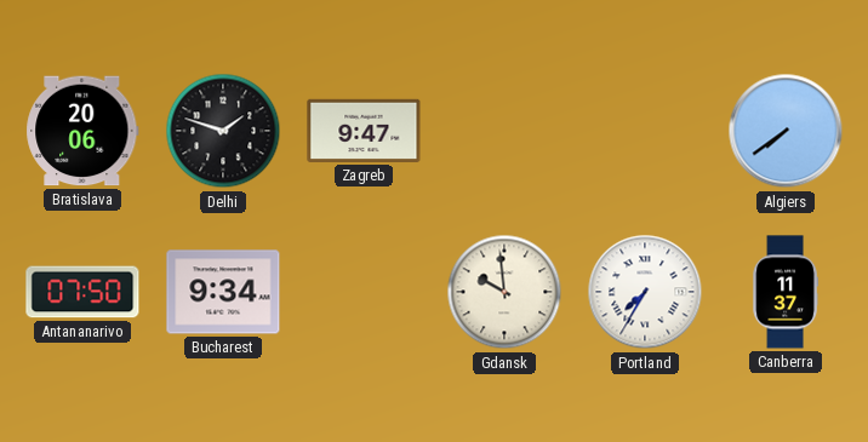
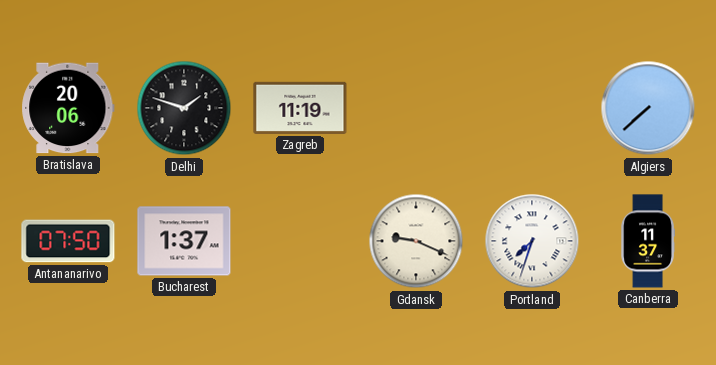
Zagreb: 9:47 -> 11:19 (300, 108)
Algiers: 7:39 -> 7:38 (648, 108)
Bucharest: 9:34 -> 1:37 (184, 241)
Gdansk: 9:59 -> 9:19 (416, 241)
Portland: 7:35 -> 7:33 (532, 241)
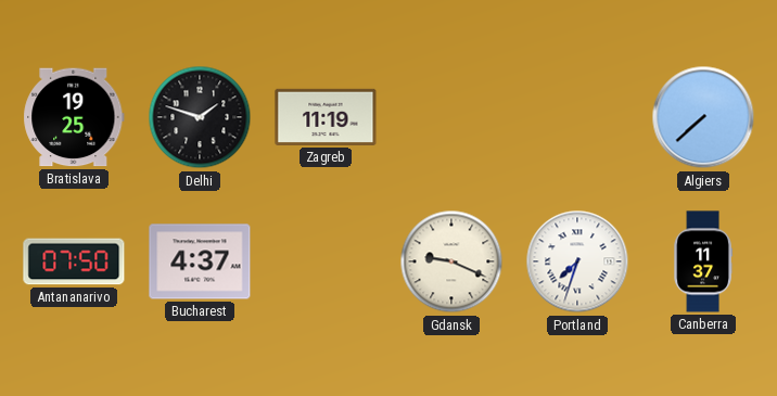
Bratislava: 20:06 -> 19:25 (74, 117)
Bucharest: 1:37 -> 4:37 (200, 261)
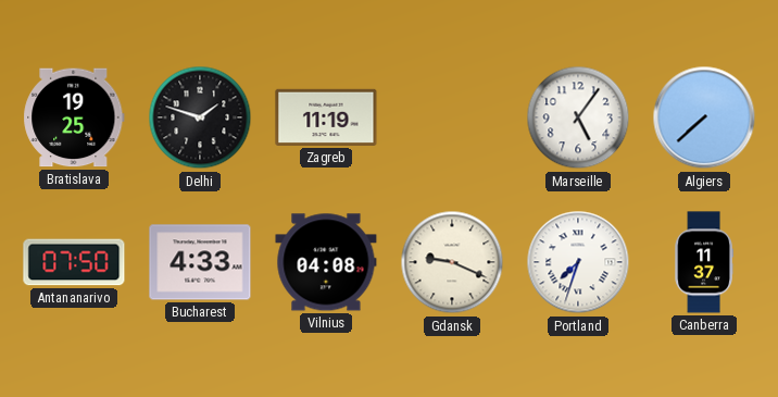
Marseille: none -> 5:06 (578, 117)
Bucharest: 4:37 -> 4:33 (200, 262)
Vilnius: none -> 04:08 (326, 262)
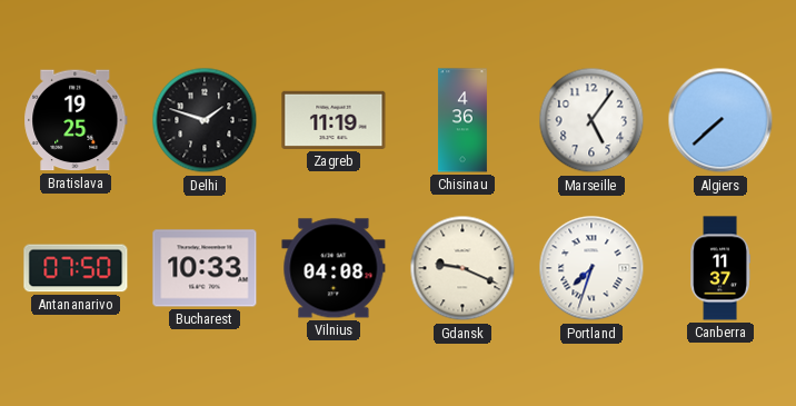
Chisinau: none -> 4:36 (462, 120)
Bucharest: 4:33 -> 10:33 (205, 268)
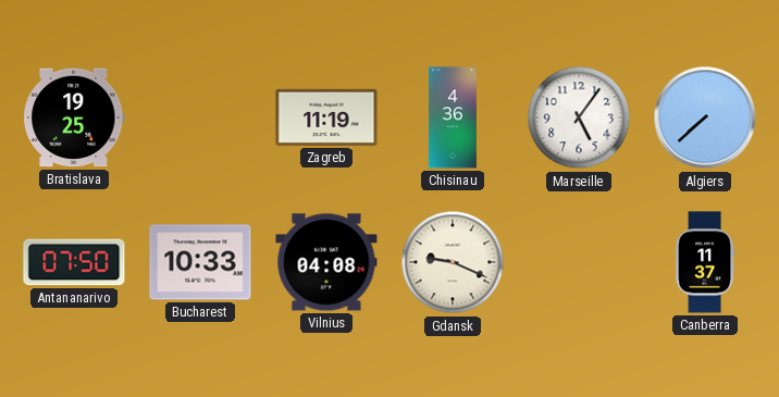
Delhi: 1:48 -> none (205, 120)
Portland: 7:33 -> none (591, 268)
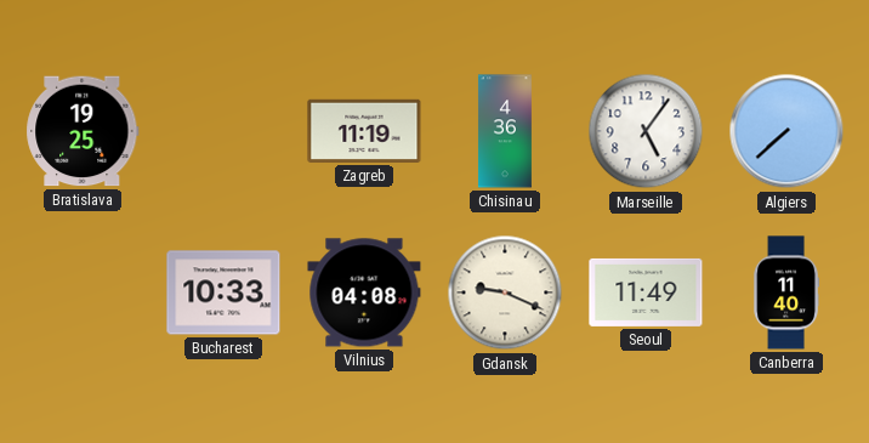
Antananarivo: 07:50 -> none (74, 262)
Seoul: none -> 11:49 (646, 293)
Canberra: 11:37 -> 11:40 (785, 293)
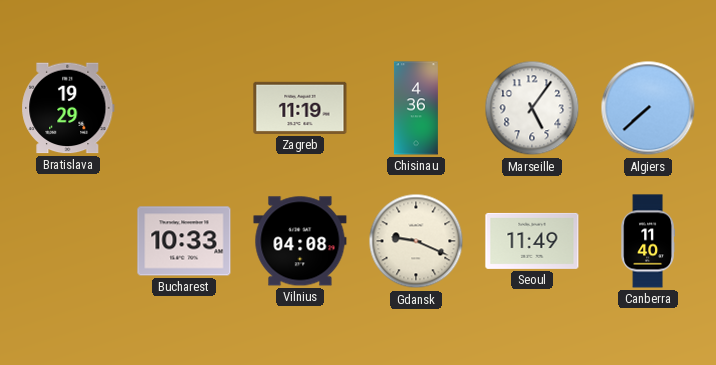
Bratislava: 19:25 -> 19:29 (68, 108)
